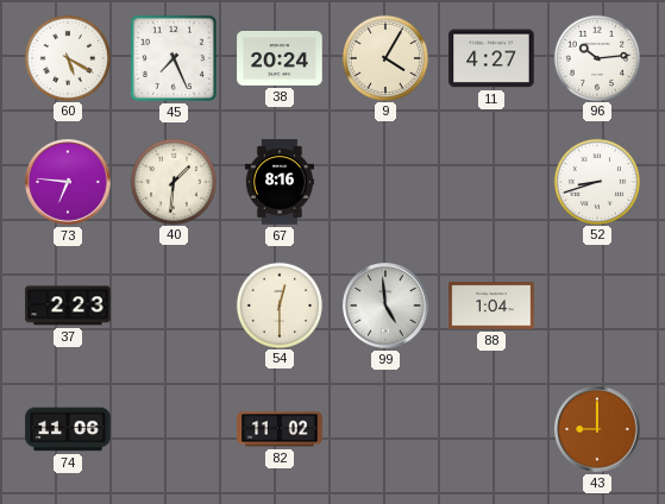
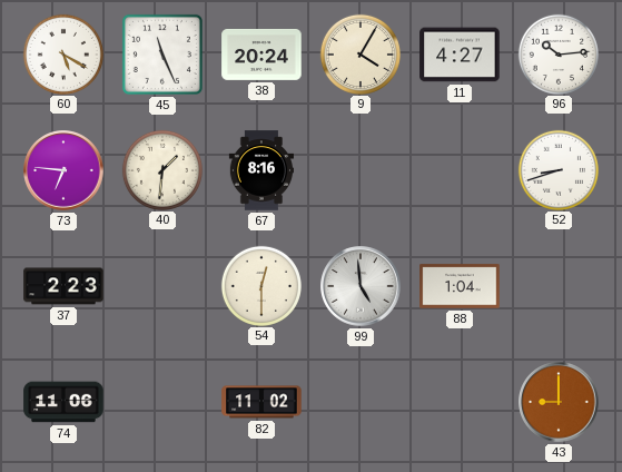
45: 7:26 -> 11:26 (162, 55)
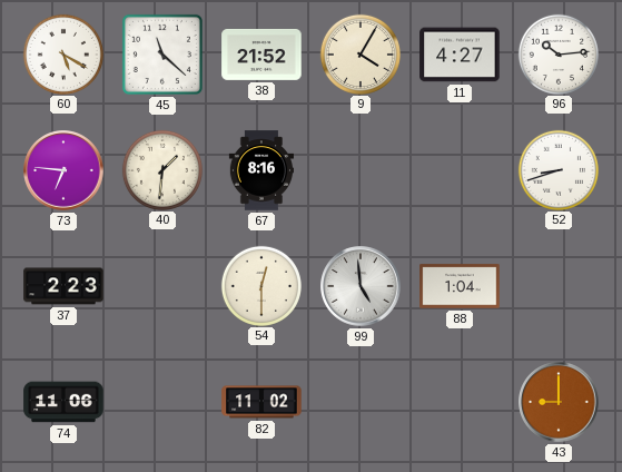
45: 11:26 -> 11:22 (162, 55)
38: 20:24 -> 21:52 (261, 55)
